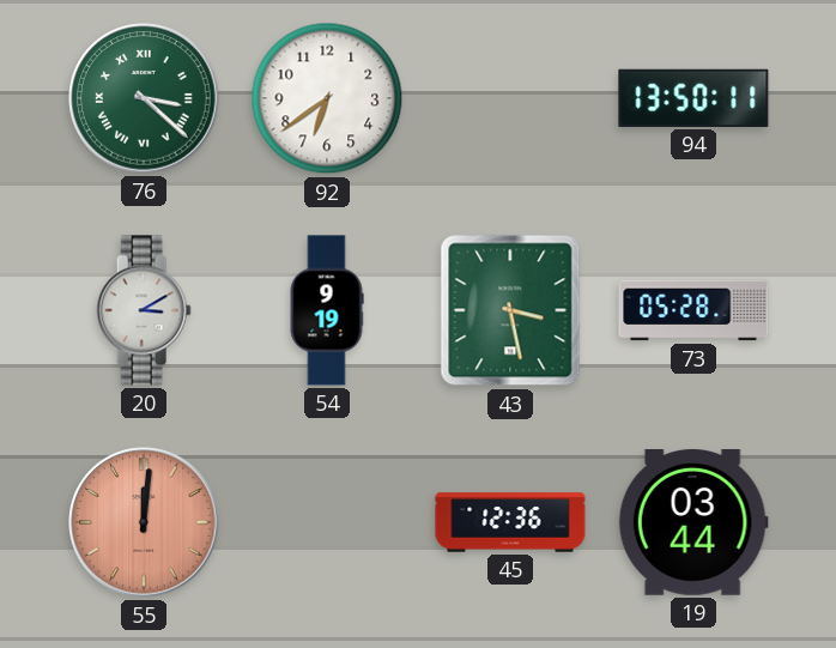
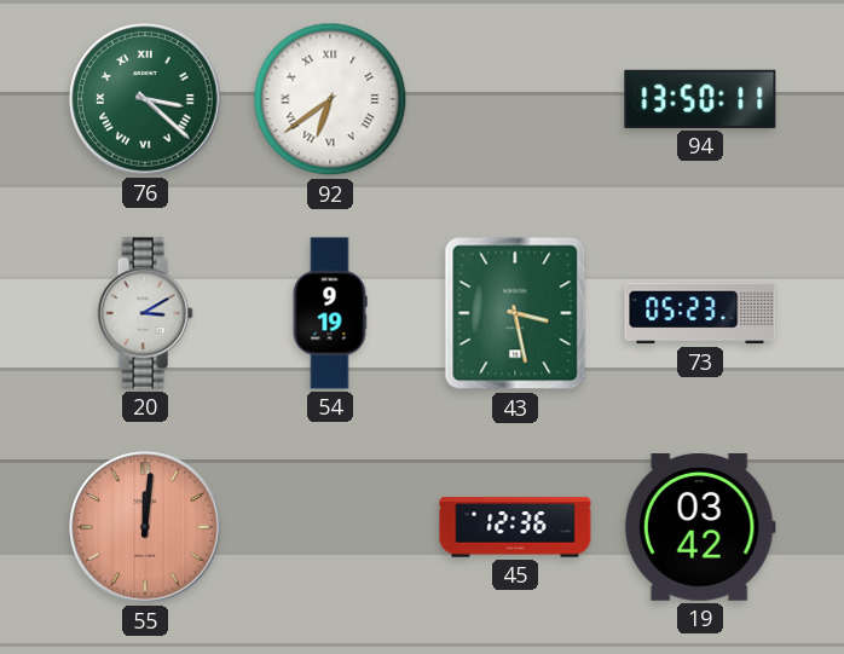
92 numerals: Arabic -> Roman (330, 99)
73: 05:28 -> 05:23 (700, 313)
19: 03:44 -> 03:42 (700, 528)
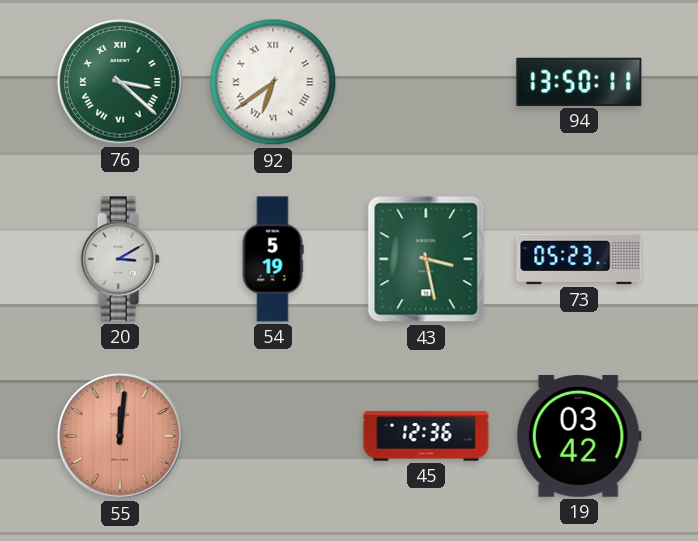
54: 9:19 -> 5:19 (273, 259)
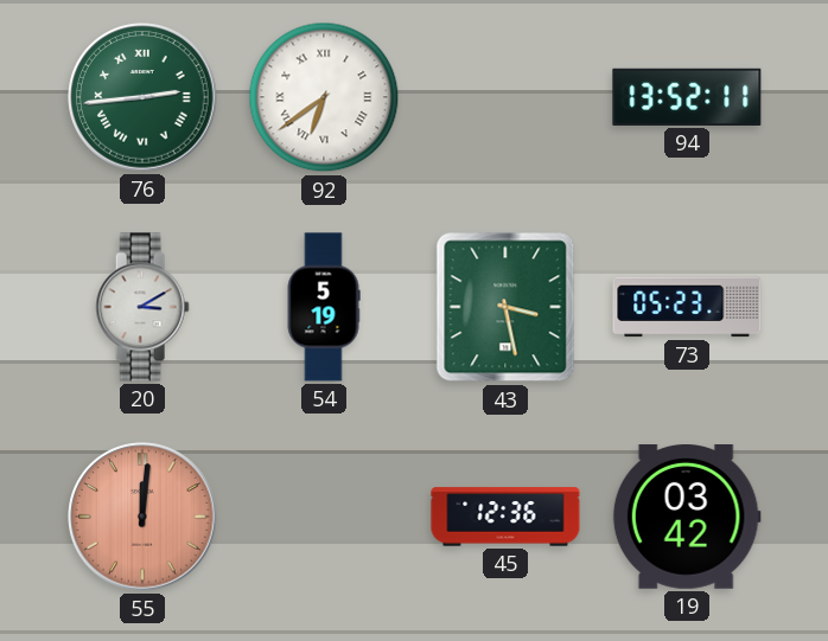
76: 3:22 -> 2:44 (142, 97)
94: 13:50 -> 13:52 (687, 97)
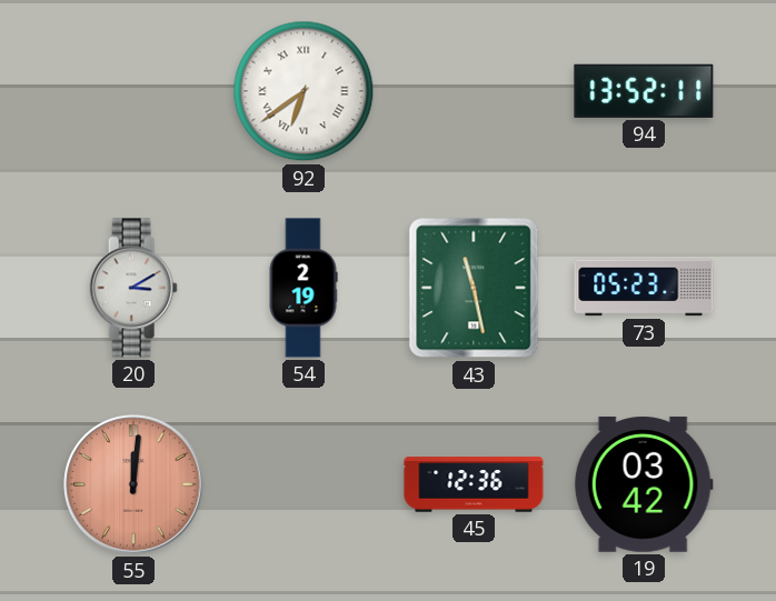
76: 2:44 -> none (142, 97)
54: 5:19 -> 2:19 (304, 288)
43: 3:28 -> 11:28 (474, 288)
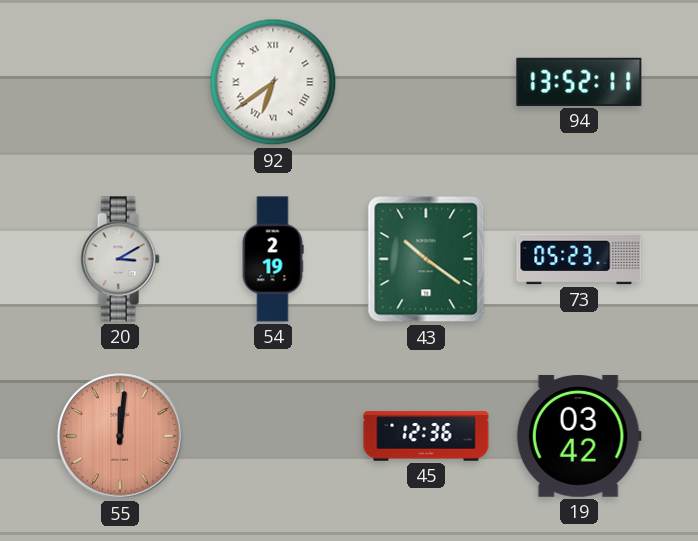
43: 11:28 -> 10:21 (426, 259)
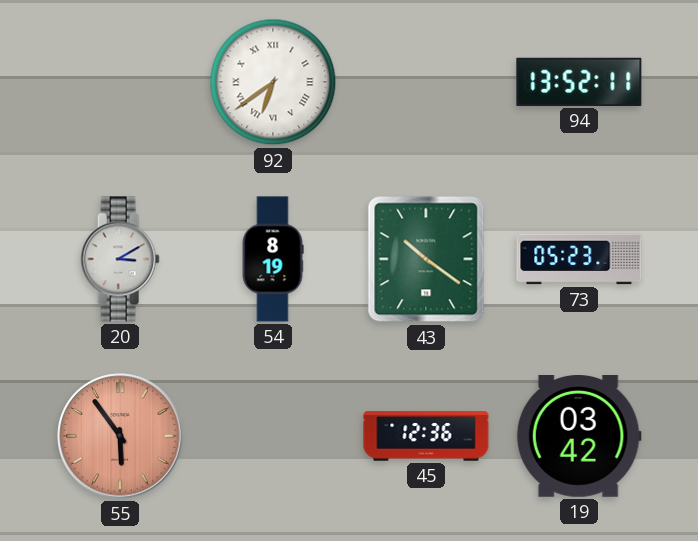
54: 2:19 -> 8:19 (273, 259)
55: 12:01 -> 5:54 (120, 436)
